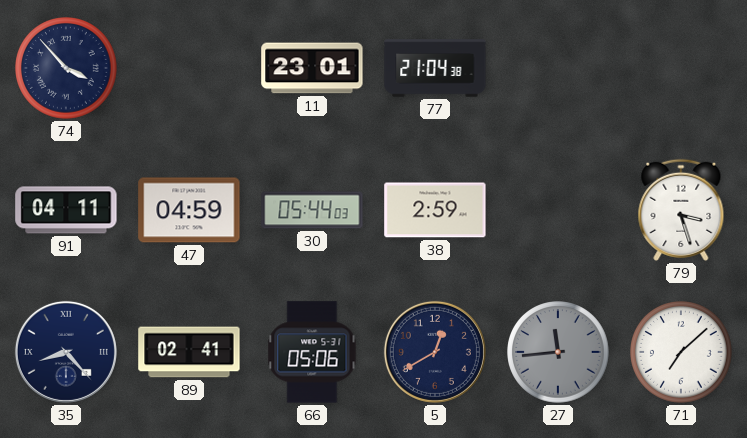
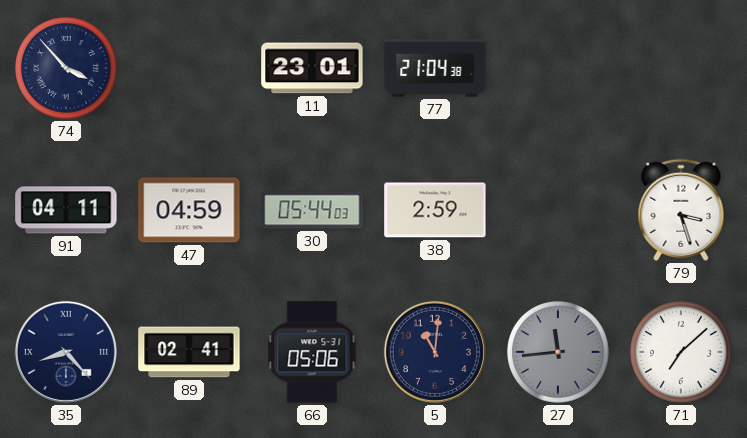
5: 12:40 -> 11:01 (435, 352)
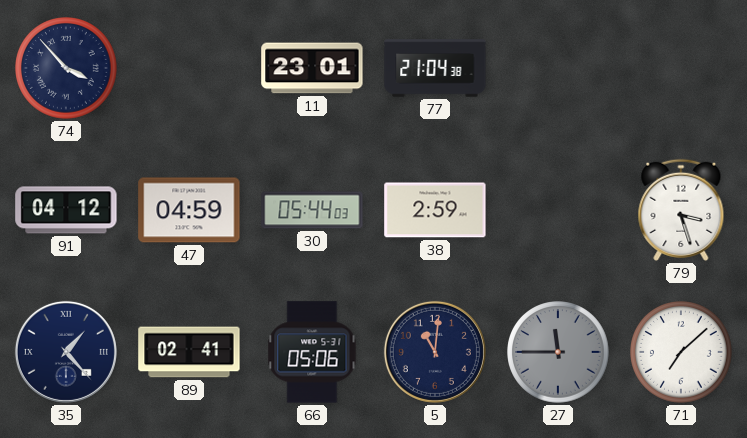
91: 04:11 -> 04:12 (66, 210)
35: 8:23 -> 1:23 (66, 352)
27: 11:44 -> 11:45 (558, 352)
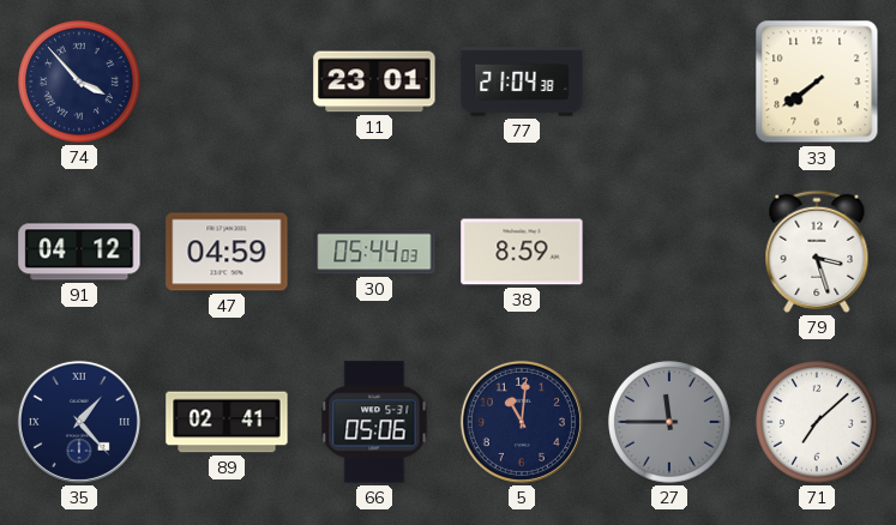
33: none -> 7:39 (817, 82)
38: 2:59 -> 8:59 (522, 252)
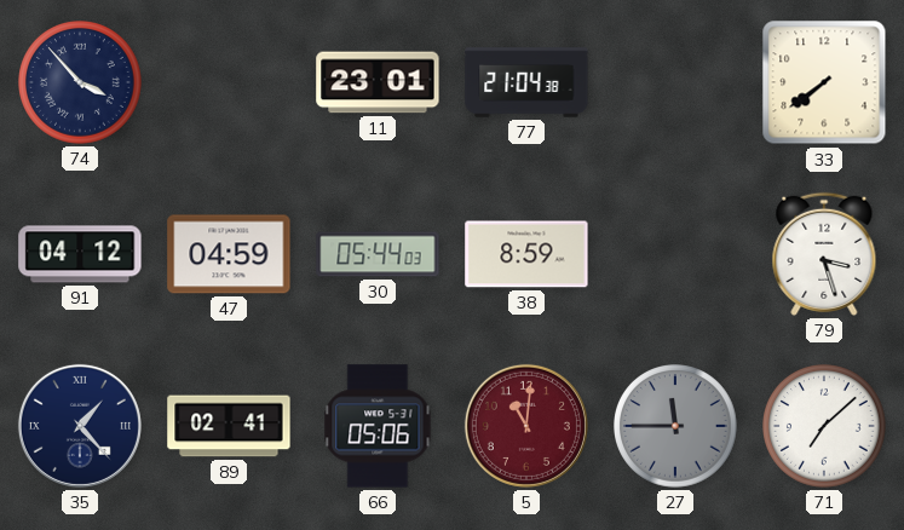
5 dial: navy -> burgundy (526, 426)
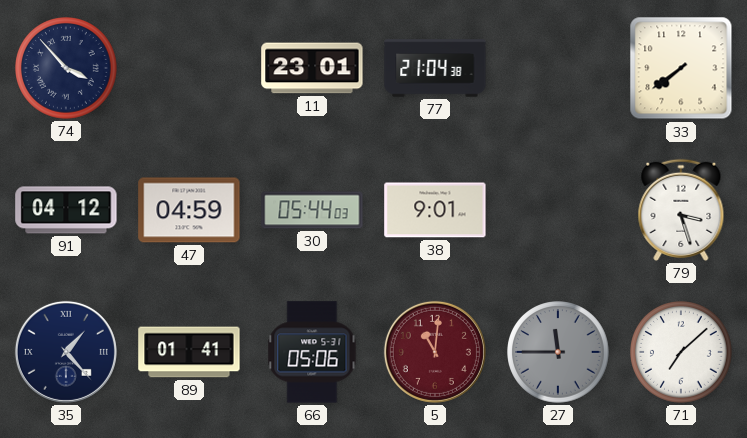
38: 8:59 -> 9:01 (435, 210)
89: 02:41 -> 01:41 (189, 352)
